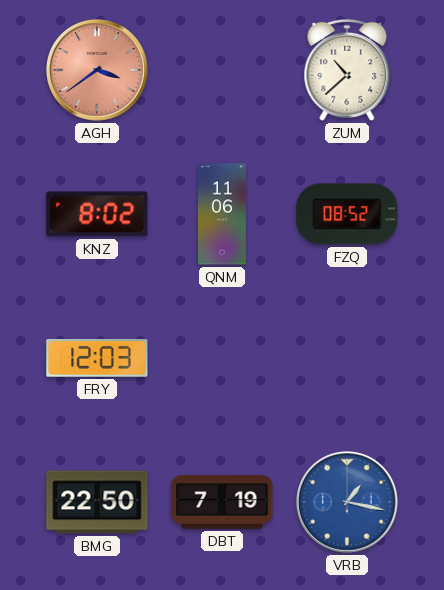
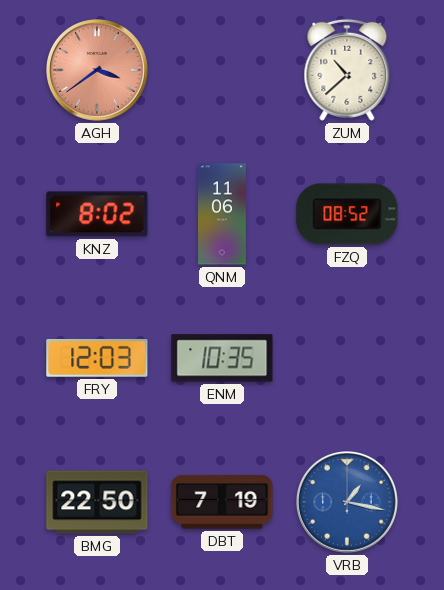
ENM: none -> 10:35 (222, 358)
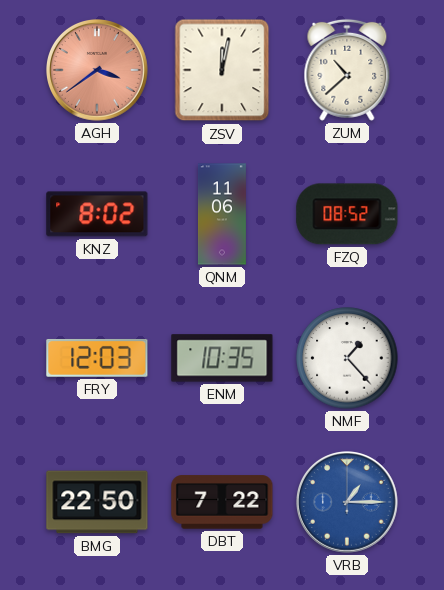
ZSV: none -> 12:02 (222, 70)
NMF: none -> 1:23 (347, 358)
DBT: 7:19 -> 7:22 (222, 502)
VRB: 1:17 -> 1:15 (348, 503)
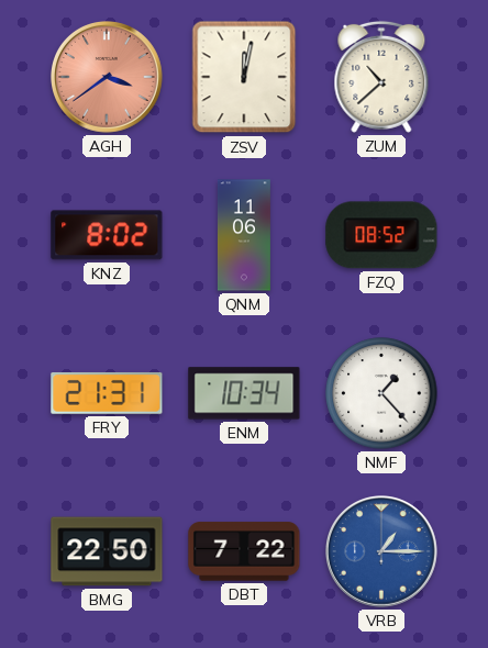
FRY: 12:03 -> 21:31 (107, 393)
ENM: 10:35 -> 10:34 (244, 393)
